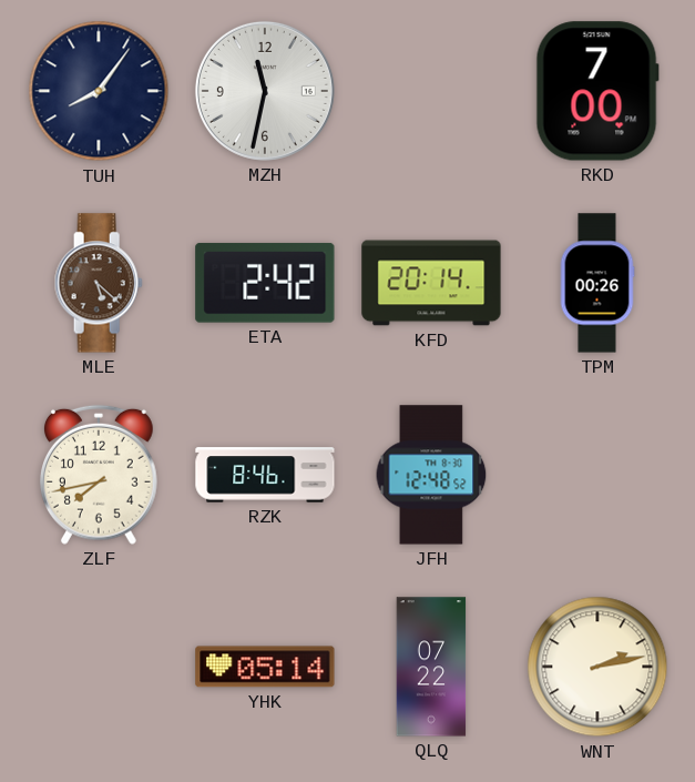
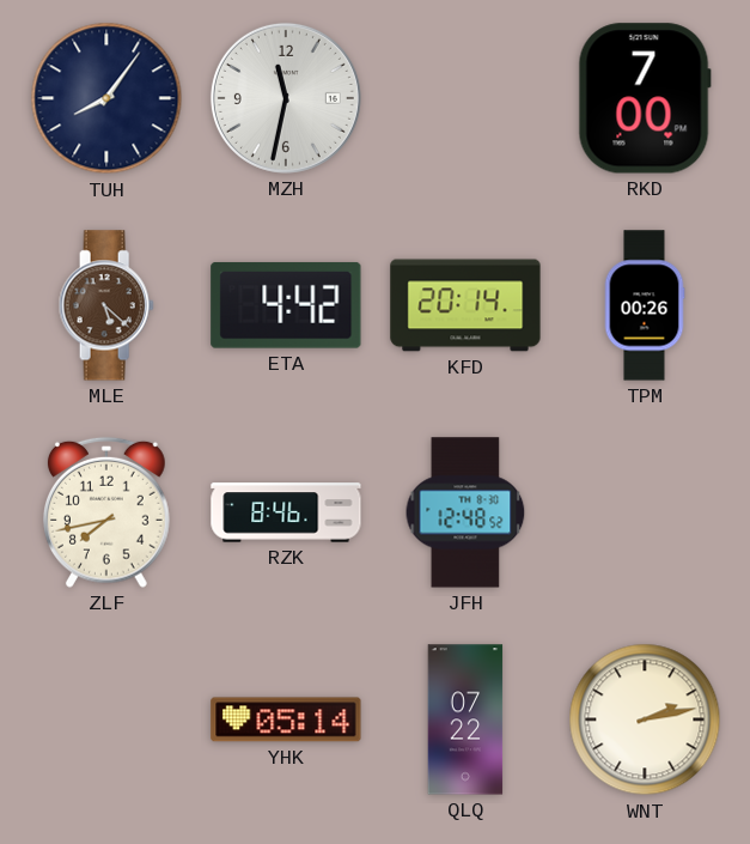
ETA: 2:42 -> 4:42 (286, 305)
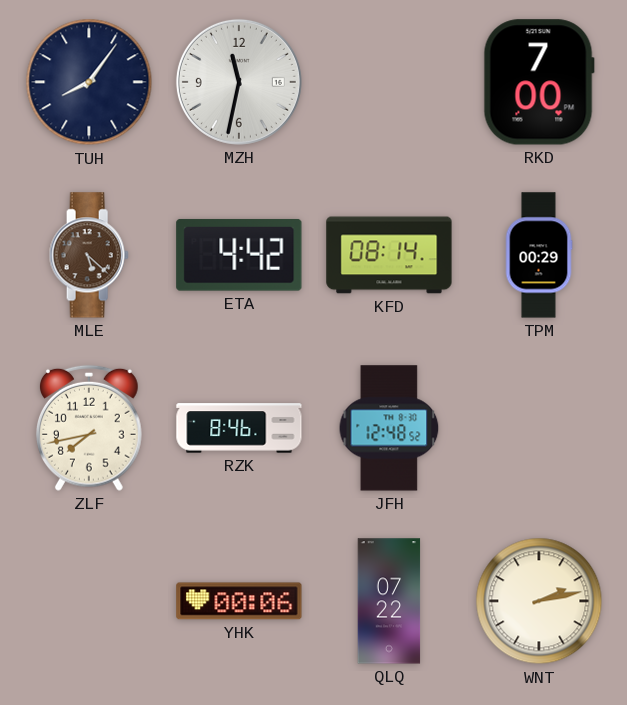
KFD: 20:14 -> 08:14 (389, 255)
TPM: 00:26 -> 00:29 (539, 255)
YHK: 05:14 -> 00:06 (239, 601)
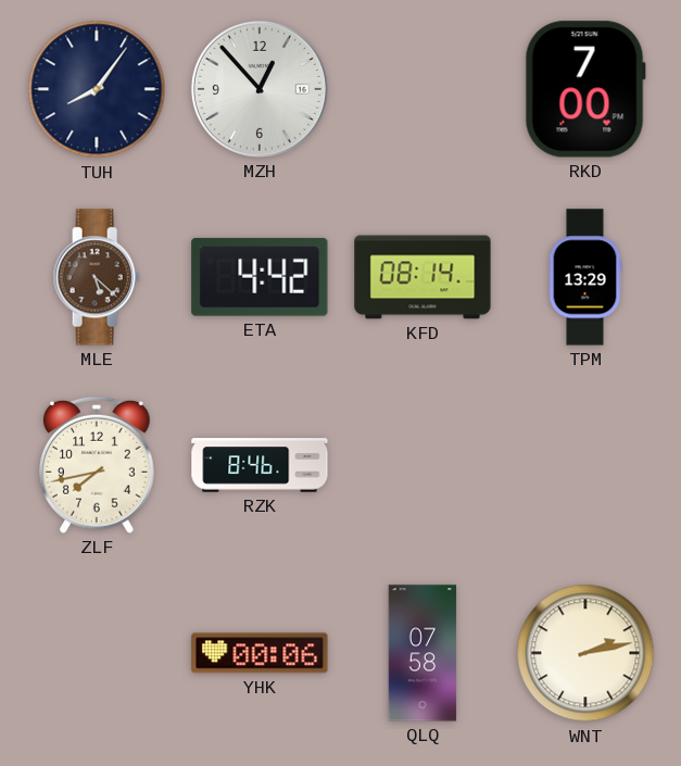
MZH: 11:32 -> 12:53 (260, 89)
TPM: 00:29 -> 13:29 (585, 277)
JFH: 12:48 -> none (389, 428)
QLQ: 07:22 -> 07:58 (423, 653)
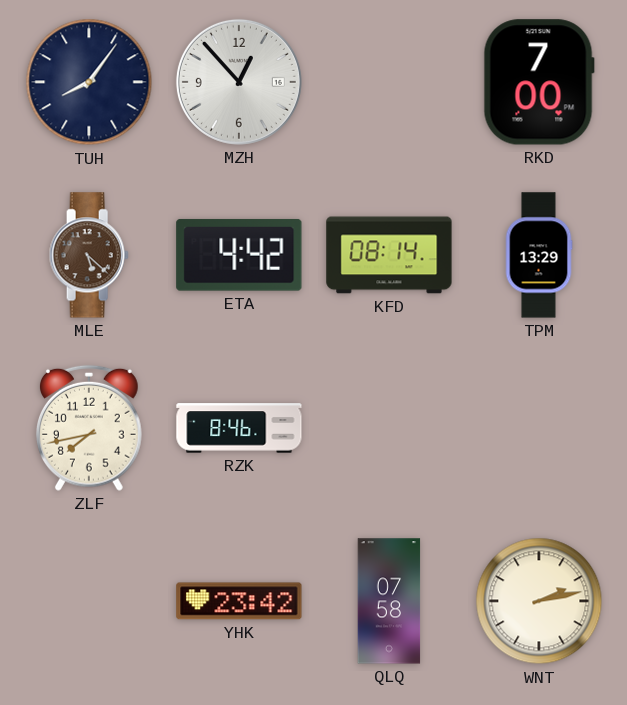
YHK: 00:06 -> 23:42 (239, 601)
